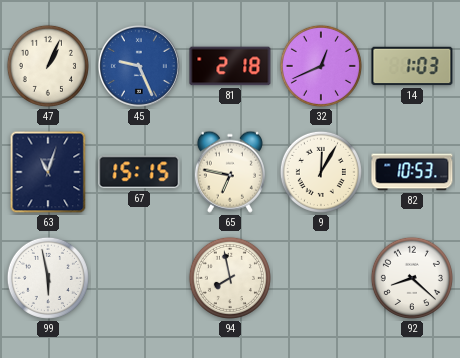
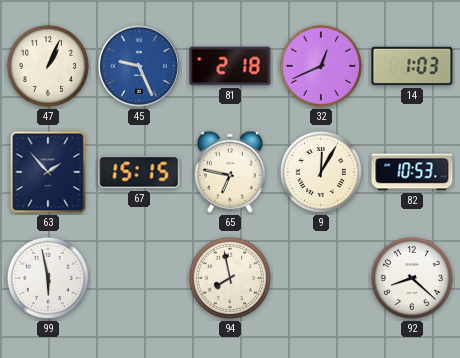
63: 11:03 -> 1:53 (48, 172)
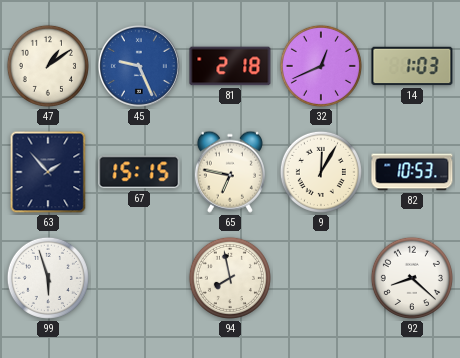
47: 1:04 -> 1:09 (48, 66)
99: 5:58 -> 5:57 (48, 278)
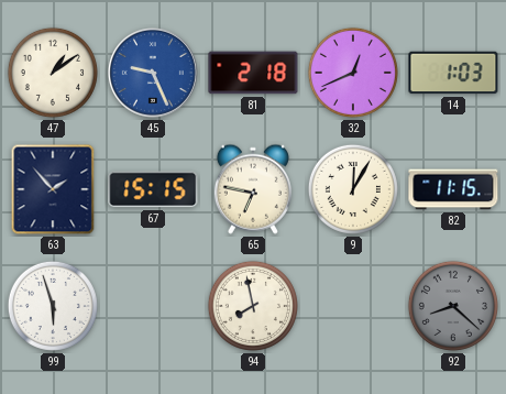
82: 10:53 -> 11:15 (453, 189)
92 dial: white -> grey (453, 306)
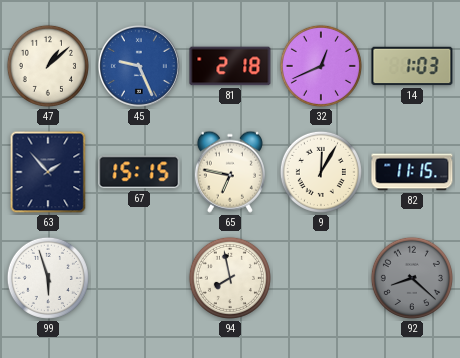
47: 1:09 -> 1:08 (48, 66)
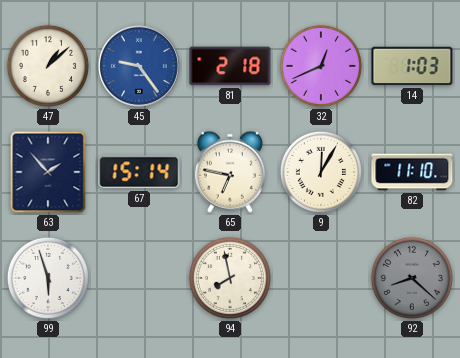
45: 9:26 -> 9:24 (139, 66)
67: 15:15 -> 15:14 (139, 172)
82: 11:15 -> 11:10 (412, 172)
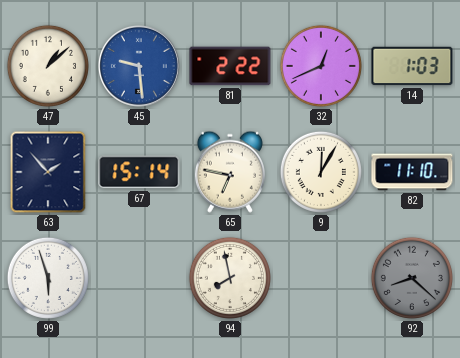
45: 9:24 -> 9:29 (139, 66)
81: 2:18 -> 2:22 (230, 66)
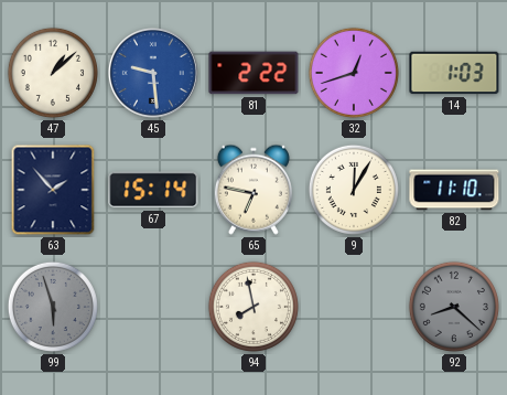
32: 12:41 -> 12:42 (354, 73)
99 dial: white -> grey (53, 307)
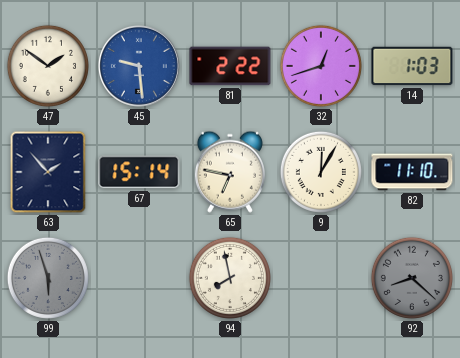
47: 1:08 -> 1:51 (48, 66)
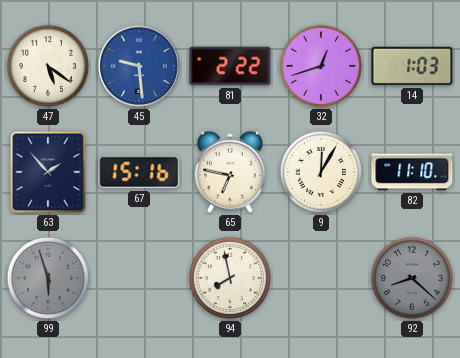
47: 1:51 -> 5:21 (48, 66)
67: 15:14 -> 15:16 (139, 172)
